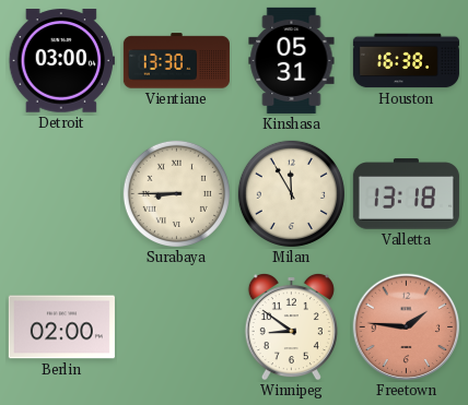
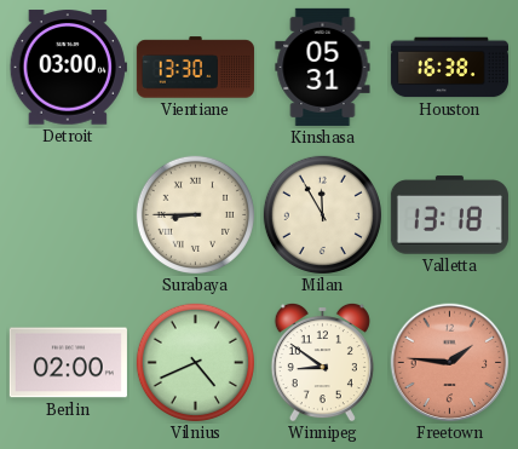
Vilnius: none -> 4:41 (195, 362)
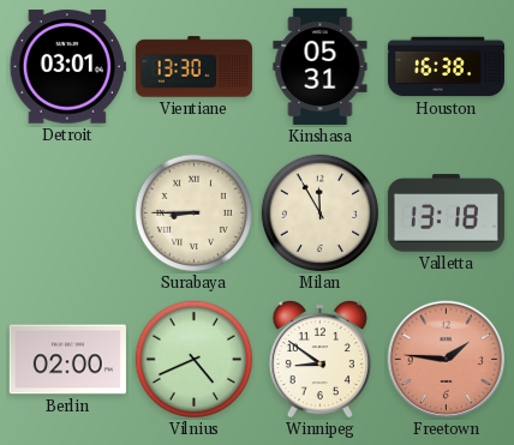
Detroit: 03:00 -> 03:01 (67, 67)
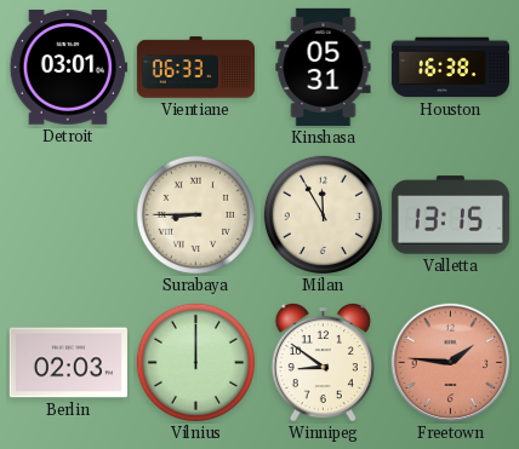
Vientiane: 13:30 -> 06:33 (195, 68)
Valletta: 13:18 -> 13:15 (450, 215)
Berlin: 02:00 -> 02:03 (68, 363)
Vilnius: 4:41 -> 12:00 (195, 362)
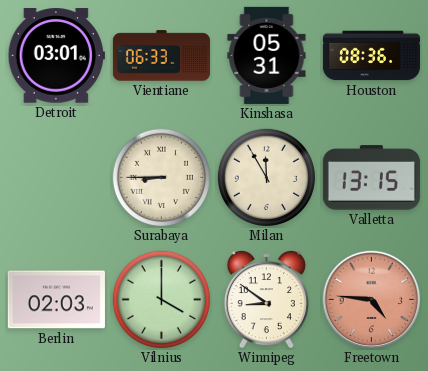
Houston: 16:38 -> 08:36 (371, 56)
Vilnius: 12:00 -> 4:00 (161, 299)
Freetown: 1:46 -> 4:46 (372, 300)
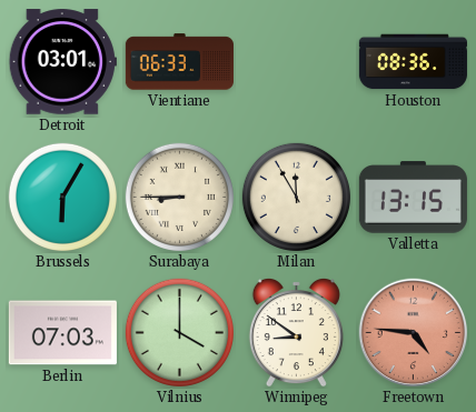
Kinshasa: 05:31 -> none (267, 55)
Brussels: none -> 6:05 (62, 197)
Berlin: 02:03 -> 07:03 (62, 333)
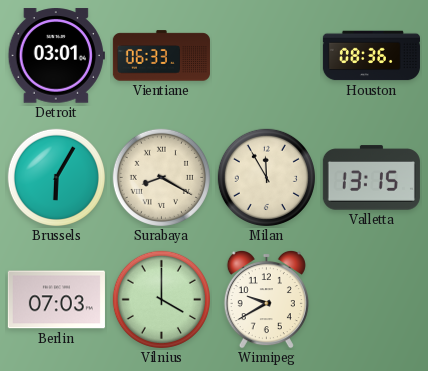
Surabaya: 8:45 -> 8:20 (161, 177)
Winnipeg: 8:51 -> 9:40 (266, 299)
Freetown: 4:46 -> none (414, 333)
